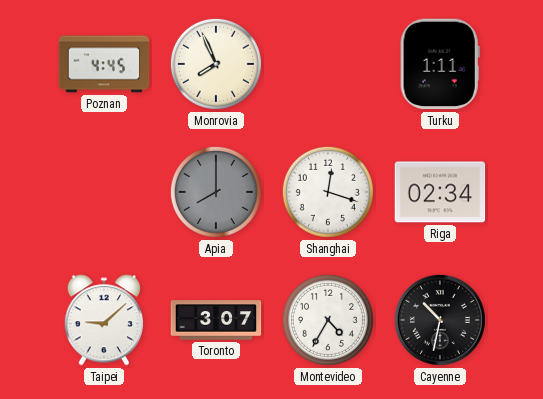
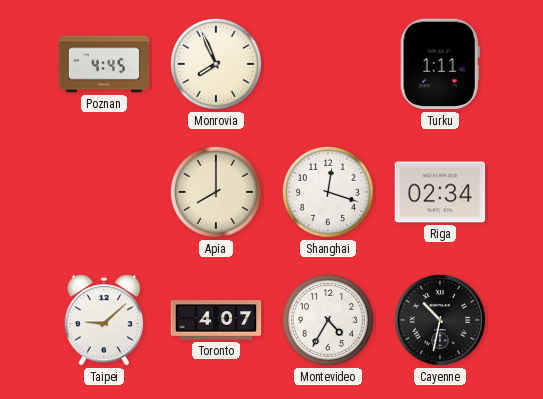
Apia dial: grey -> cream (216, 192)
Toronto: 3:07 -> 4:07 (216, 320)
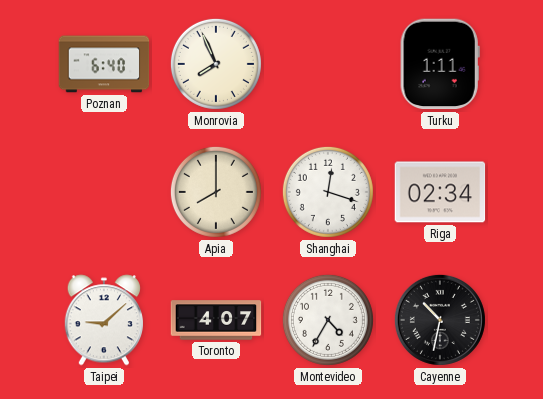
Poznan: 4:45 -> 6:40 (104, 64)
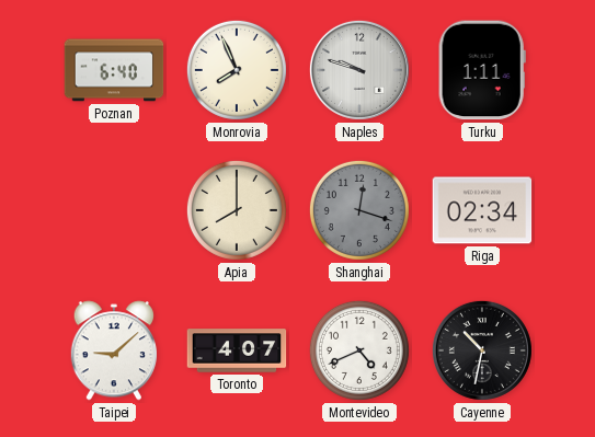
Naples: none -> 9:48 (359, 70)
Shanghai dial: white -> grey (359, 210)
Montevideo: 4:35 -> 4:41 (359, 350)
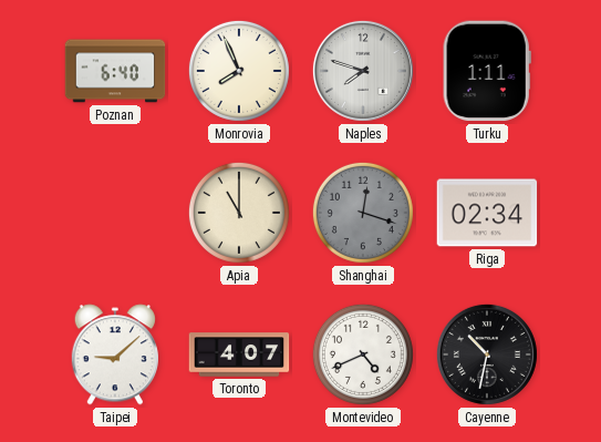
Naples: 9:48 -> 7:48 (363, 71)
Apia: 8:00 -> 11:00 (239, 213)
